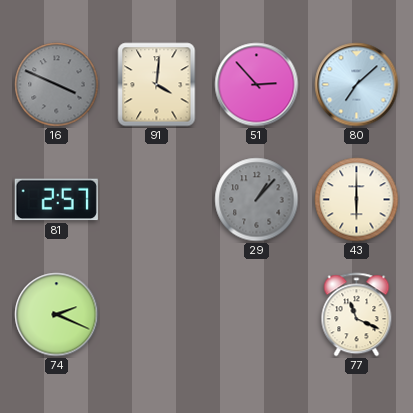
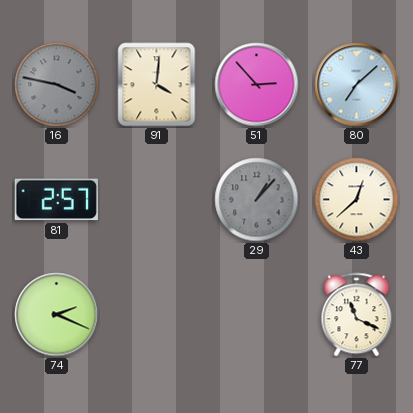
16: 3:49 -> 3:47 (57, 85)
43: 6:00 -> 12:38 (357, 200)
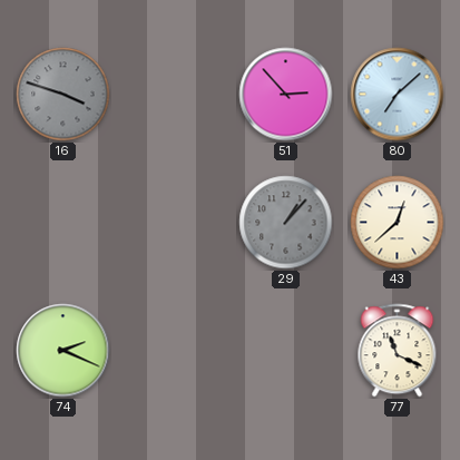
16: 3:47 -> 3:48 (63, 95)
91: 4:01 -> none (157, 85)
81: 2:57 -> none (56, 200)
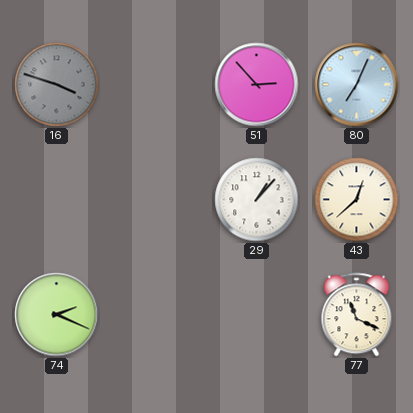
80: 7:08 -> 7:04 (357, 85)
29 dial: grey -> white (257, 200)
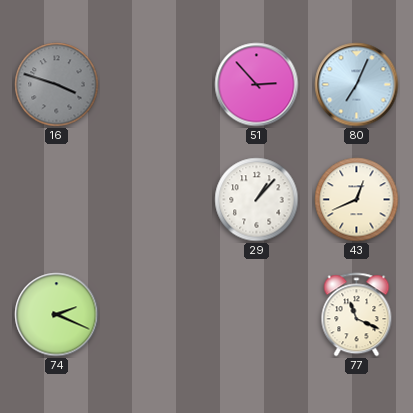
43: 12:38 -> 12:41 (357, 200)
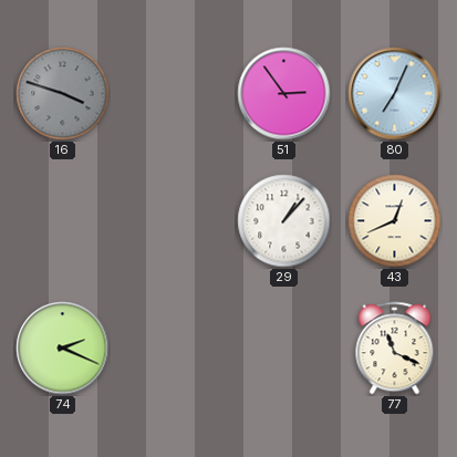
51: 2:53 -> 2:54 (284, 94)
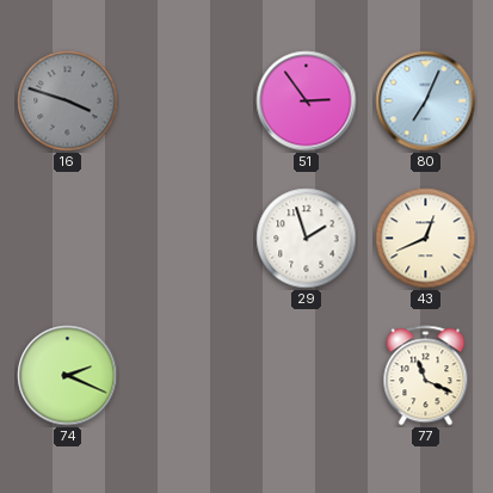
29: 1:07 -> 1:57 (307, 239)
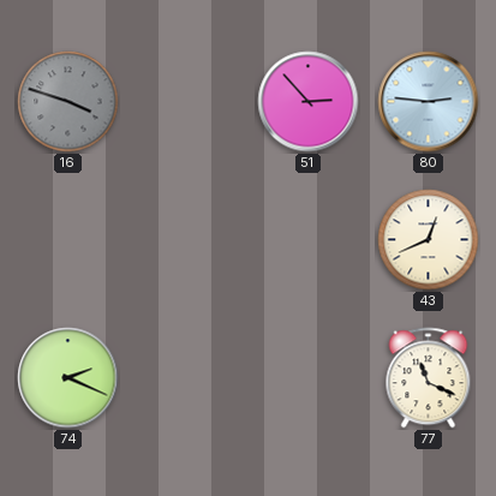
51: 2:54 -> 2:53 (309, 102)
80: 7:04 -> 2:46 (429, 102)
29: 1:57 -> none (307, 239)
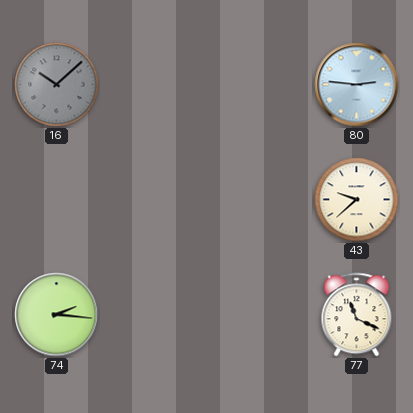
16: 3:48 -> 10:08 (57, 85)
51: 2:53 -> none (309, 102)
43: 12:41 -> 9:38 (357, 200)
74: 2:19 -> 2:16 (57, 315)
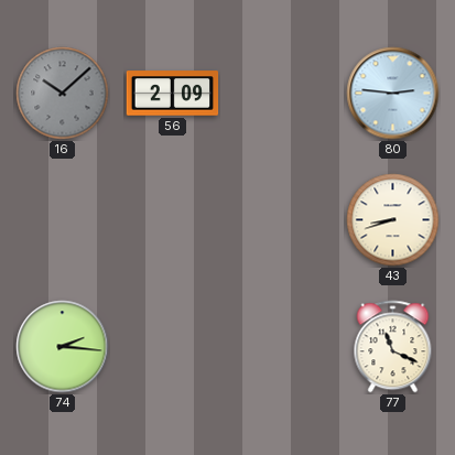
56: none -> 2:09 (173, 94)
43: 9:38 -> 8:42 (393, 220)
